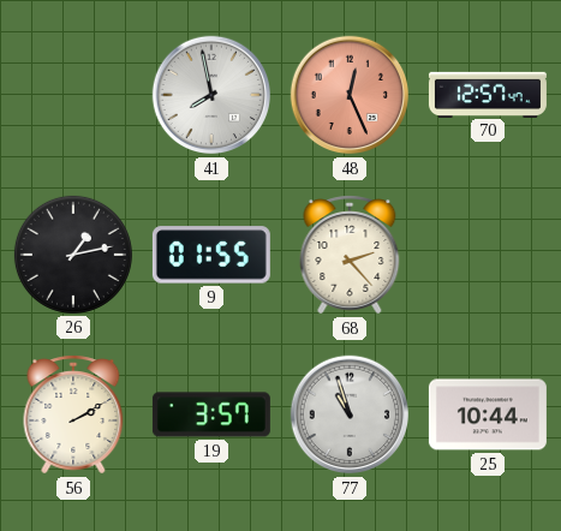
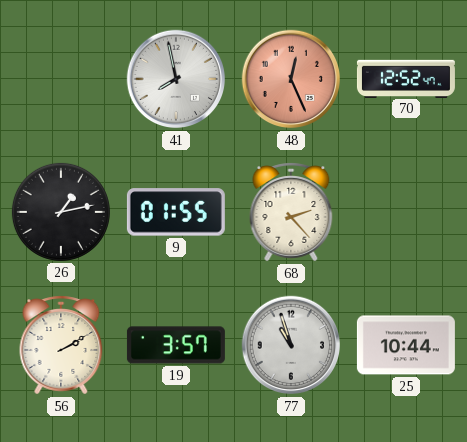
70: 12:57 -> 12:52 (406, 78)
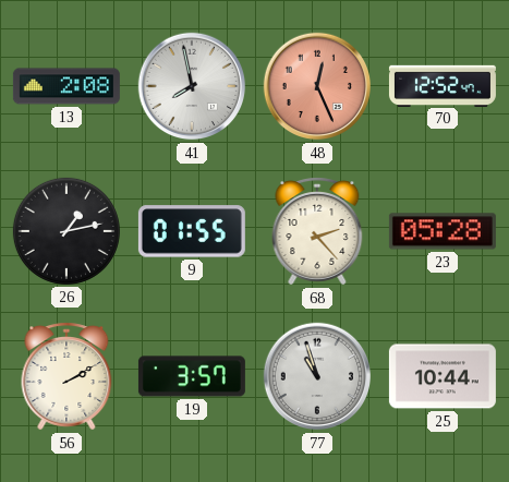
13: none -> 2:08 (66, 86)
23: none -> 05:28 (443, 231)
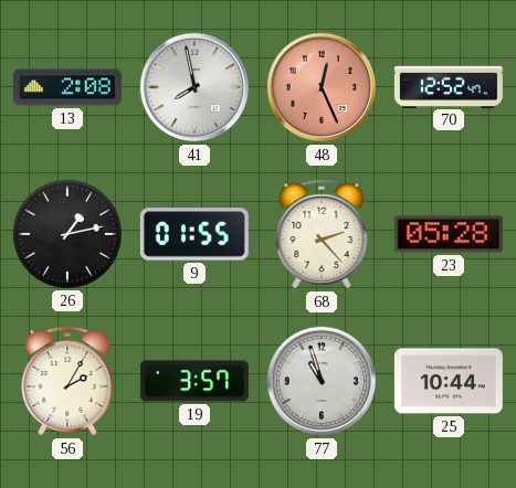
56: 2:10 -> 2:05 (67, 381)
